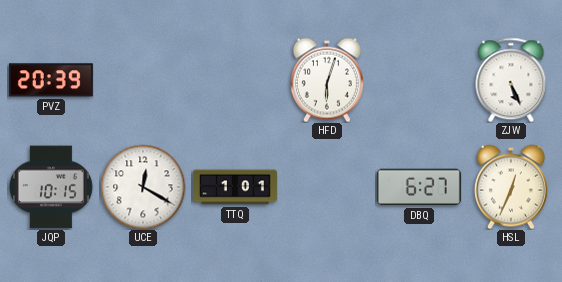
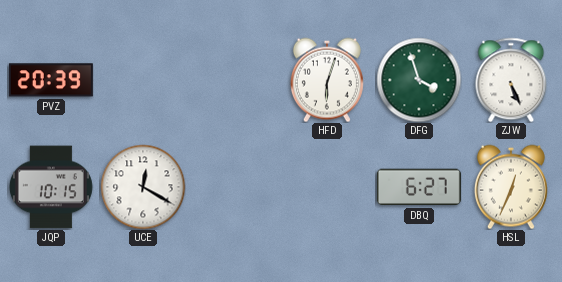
DFG: none -> 3:57 (419, 80)
TTQ: 1:01 -> none (235, 187)
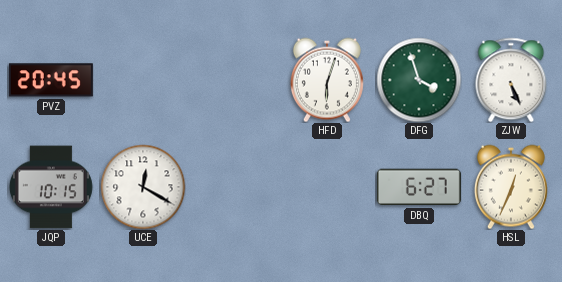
PVZ: 20:39 -> 20:45 (51, 80)
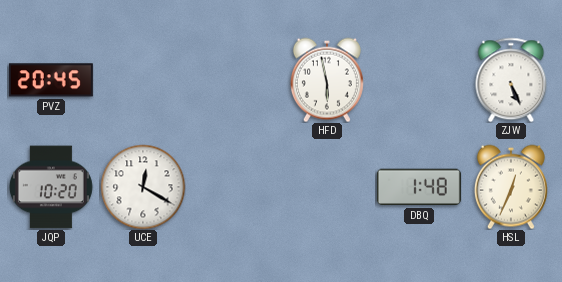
HFD: 6:03 -> 5:58 (327, 80)
DFG: 3:57 -> none (419, 80)
JQP: 10:15 -> 10:20 (51, 187)
DBQ: 6:27 -> 1:48 (419, 187)
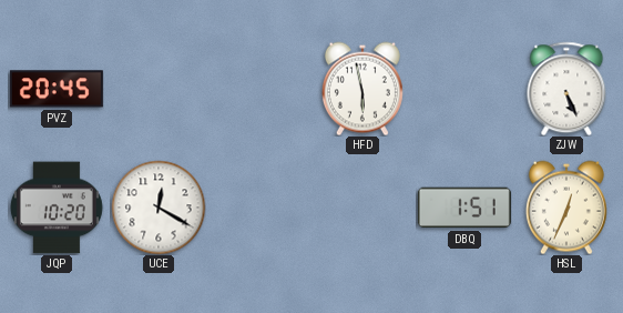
DBQ: 1:48 -> 1:51 (464, 208)
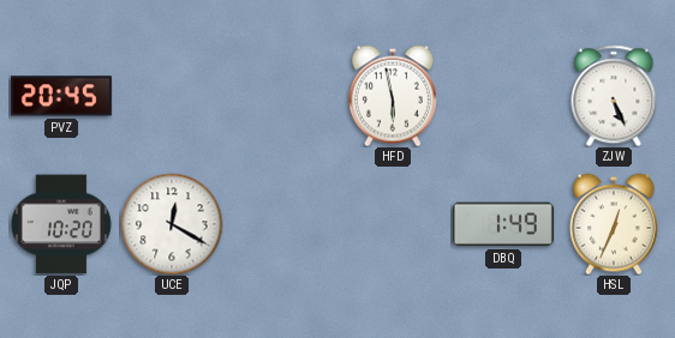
DBQ: 1:51 -> 1:49 (503, 224)
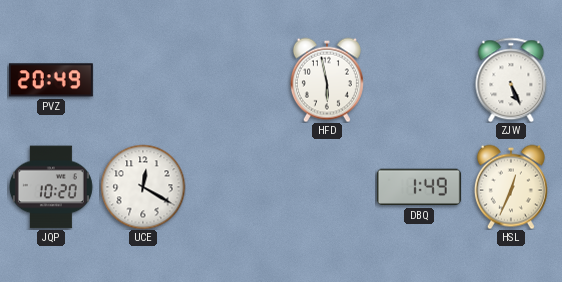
PVZ: 20:45 -> 20:49 (51, 80)
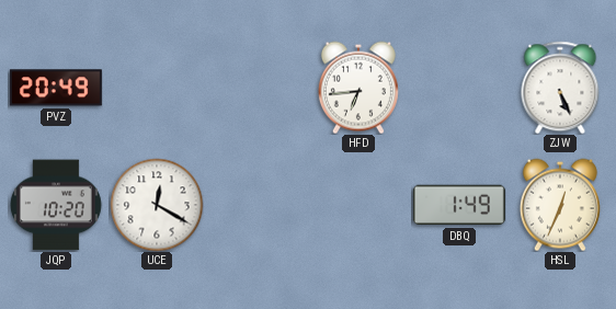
HFD: 5:58 -> 6:44 (358, 88)
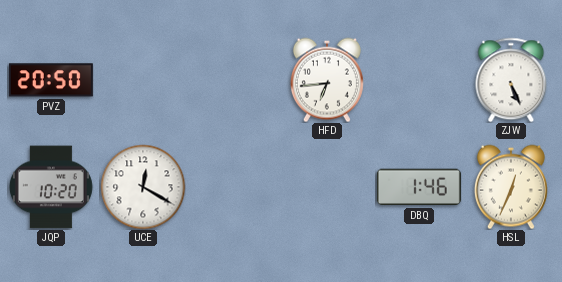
PVZ: 20:49 -> 20:50 (51, 80)
DBQ: 1:49 -> 1:46 (419, 187)
